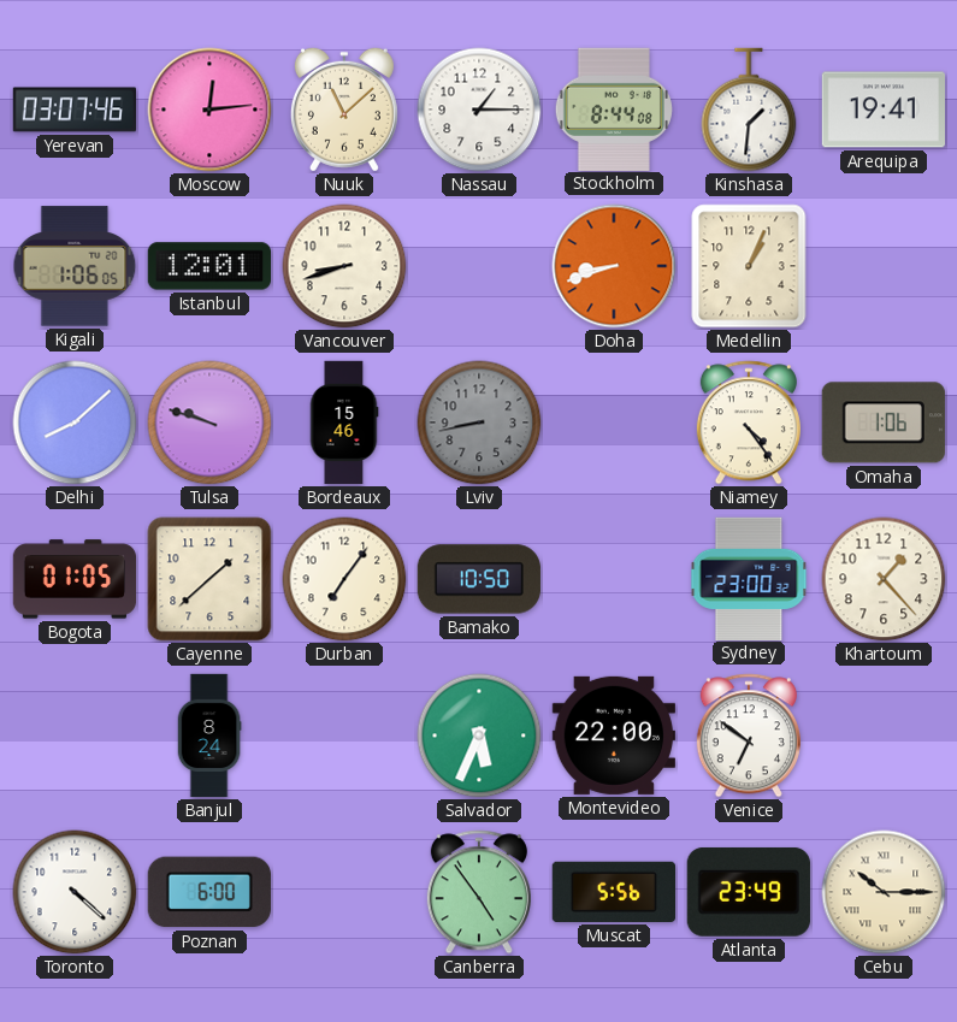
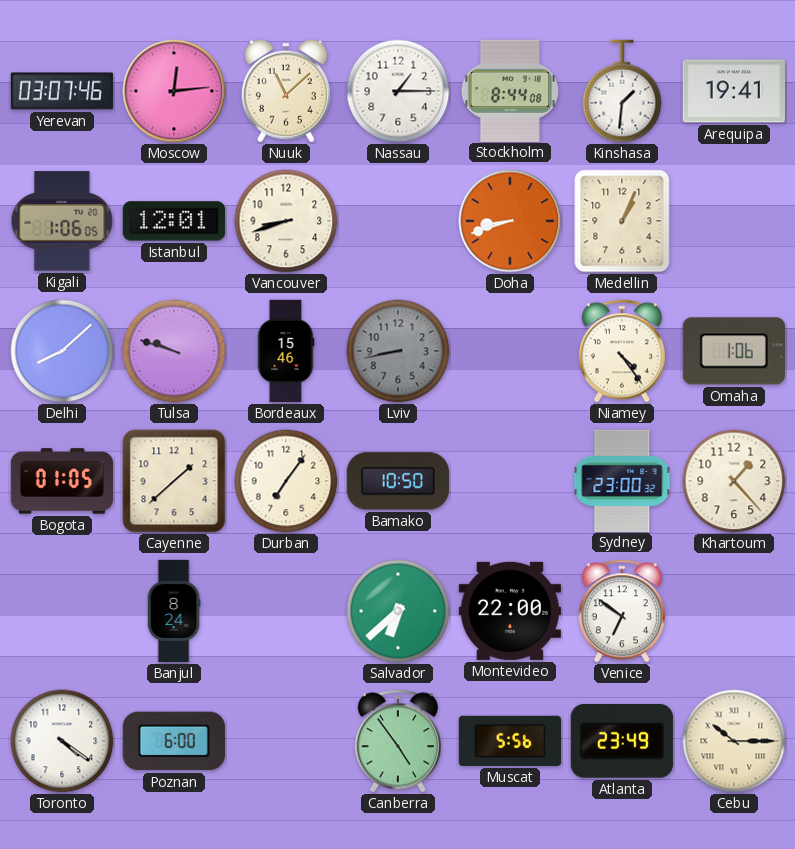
Salvador: 5:34 -> 6:38 (398, 611)
Toronto: 4:22 -> 4:21 (62, 741)
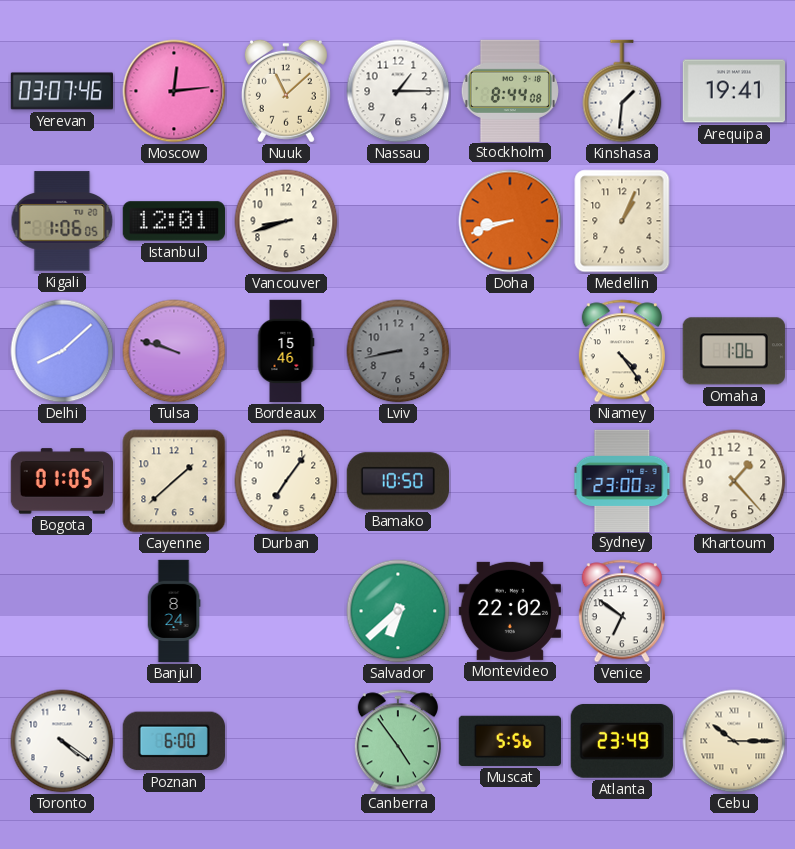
Montevideo: 22:00 -> 22:02 (509, 611)
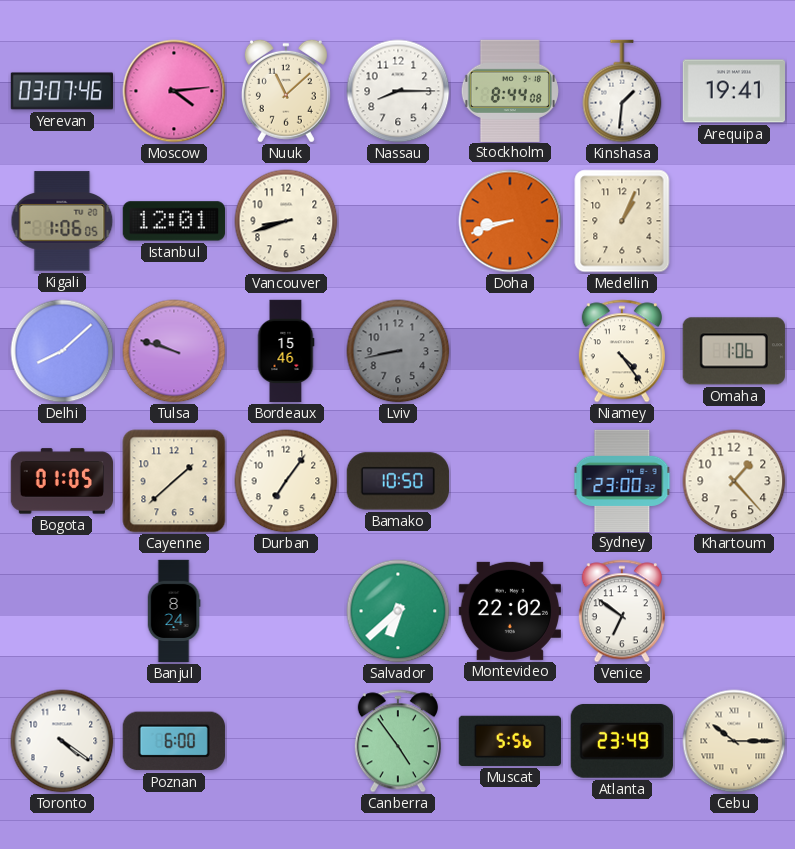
Moscow: 12:14 -> 4:14 (174, 91)
Nassau: 1:15 -> 8:15 (398, 91)
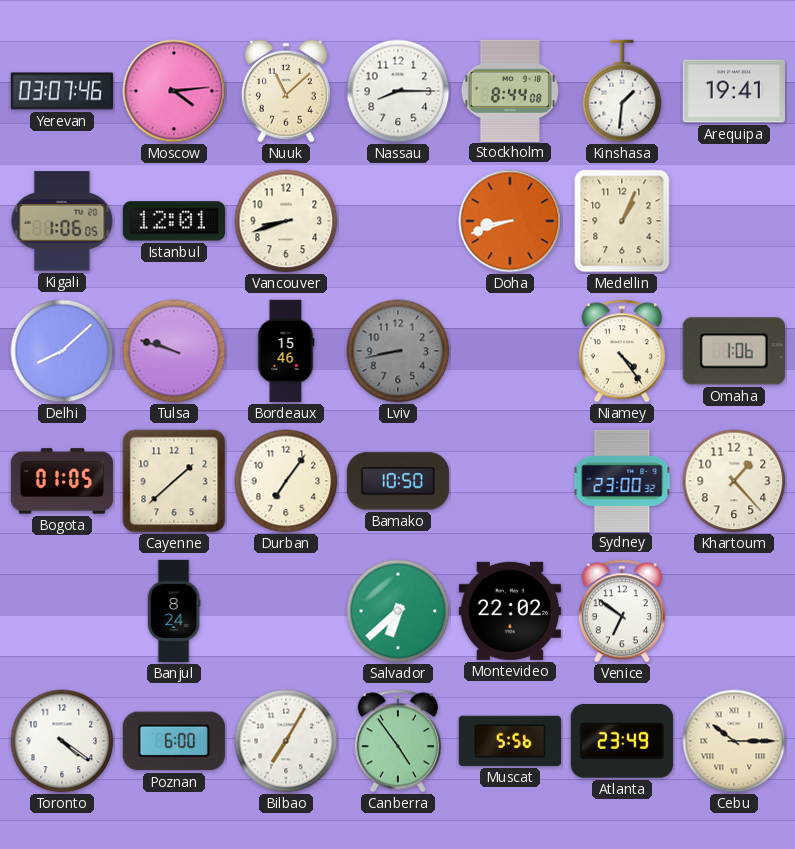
Bilbao: none -> 7:05 (286, 741)
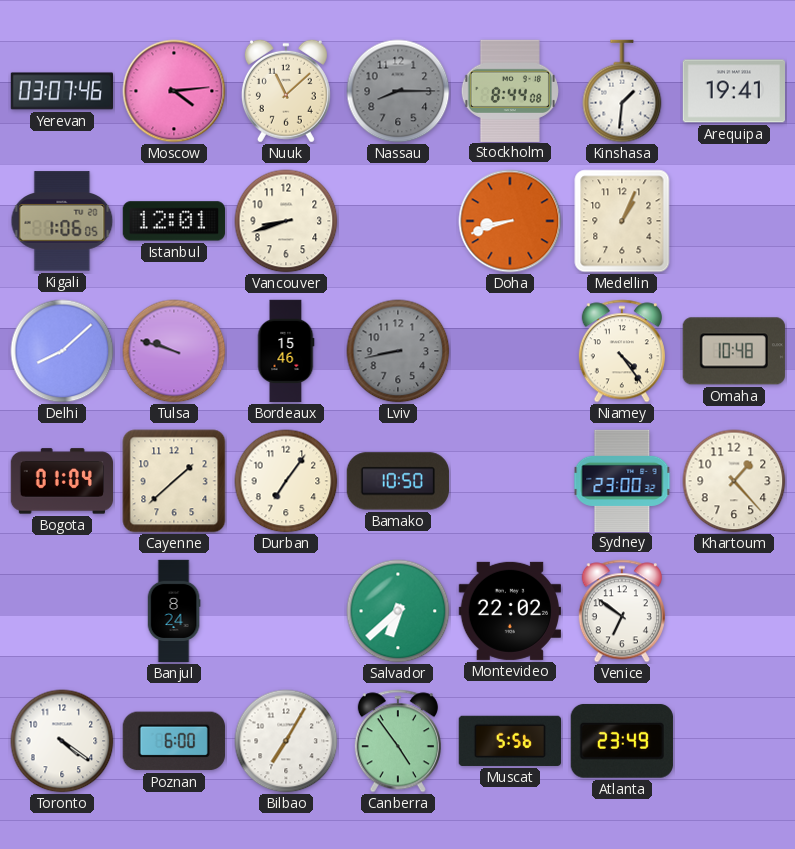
Nassau dial: white -> grey (398, 91)
Omaha: 1:06 -> 10:48 (734, 351)
Bogota: 01:05 -> 01:04 (62, 481)
Cebu: 10:15 -> none (734, 741)
